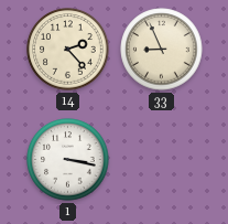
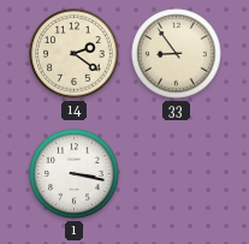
14: 2:23 -> 2:21 (75, 54)
33: 8:56 -> 8:54 (177, 54)
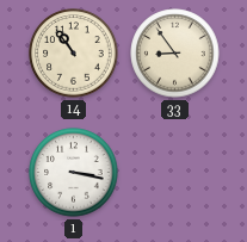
14: 2:21 -> 10:54 (74, 54)
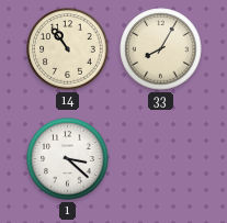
33: 8:54 -> 8:05 (161, 49)
1: 3:17 -> 3:22 (68, 159)
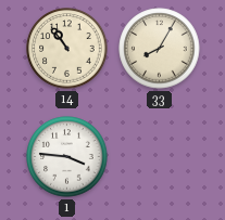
1: 3:22 -> 3:46 (67, 157)
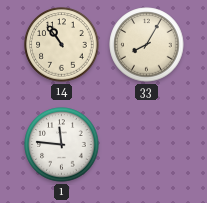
1: 3:46 -> 11:46 (62, 145)
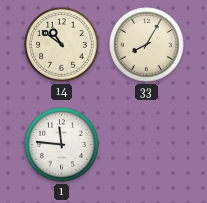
14: 10:54 -> 10:51 (62, 45)
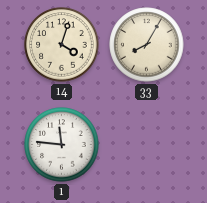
14: 10:51 -> 4:03 (62, 45)
